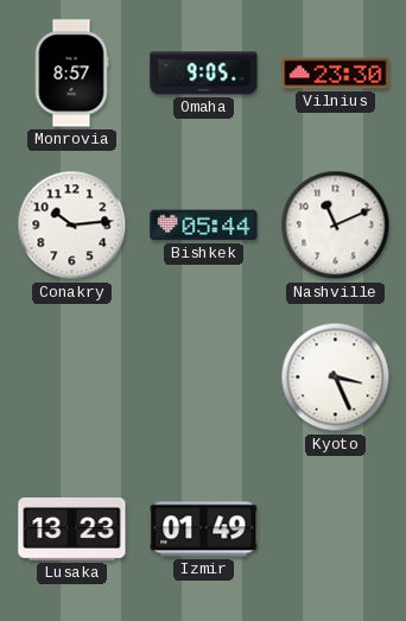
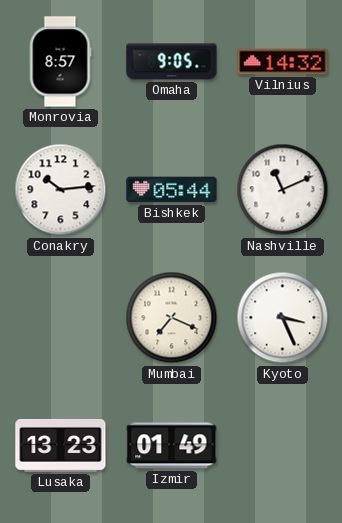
Vilnius: 23:30 -> 14:32 (283, 62)
Mumbai: none -> 7:19 (172, 318)
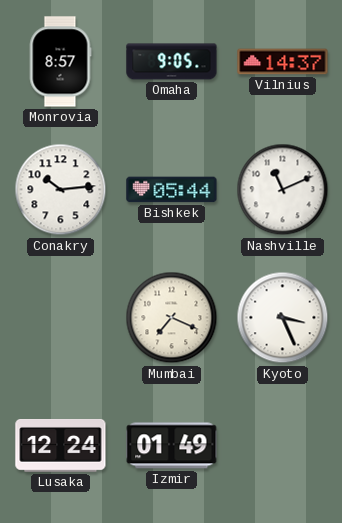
Vilnius: 14:32 -> 14:37 (283, 62)
Lusaka: 13:23 -> 12:24 (61, 446)
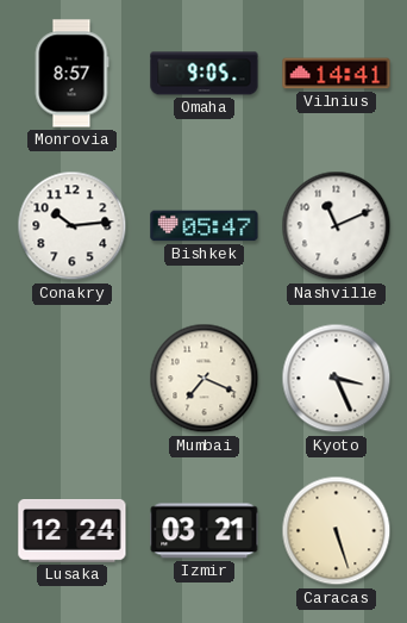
Vilnius: 14:37 -> 14:41 (337, 74)
Bishkek: 05:44 -> 05:47 (205, 226)
Izmir: 01:49 -> 03:21 (205, 531)
Caracas: none -> 5:27 (337, 531)
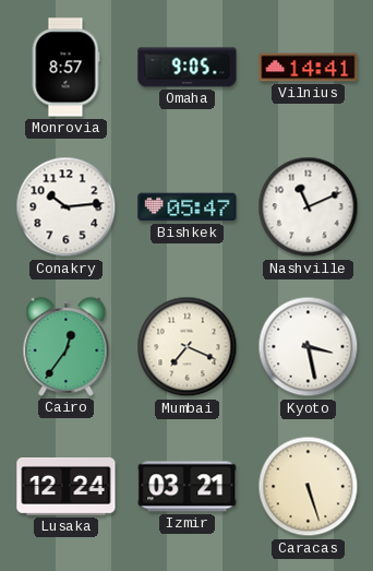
Cairo: none -> 12:36 (67, 346)
Kyoto: 3:26 -> 3:28 (309, 347)
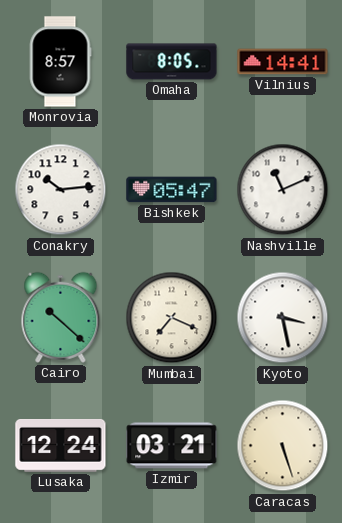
Omaha: 9:05 -> 8:05 (172, 62)
Cairo: 12:36 -> 10:22 (61, 317)
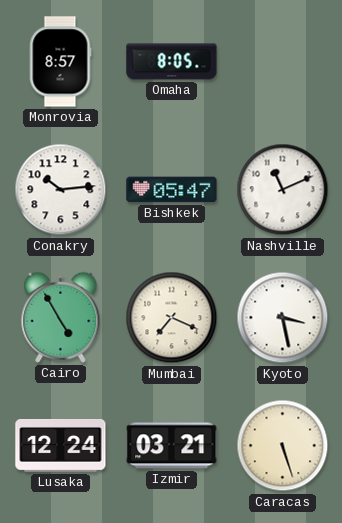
Vilnius: 14:41 -> none (283, 62)
Cairo: 10:22 -> 4:55 (61, 317)
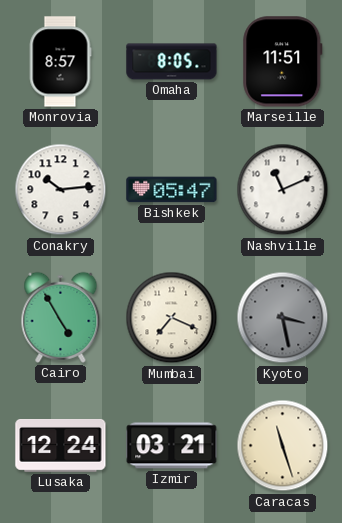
Marseille: none -> 11:51 (283, 62)
Kyoto dial: white -> grey (283, 318)
Caracas: 5:27 -> 11:27 (283, 446)
